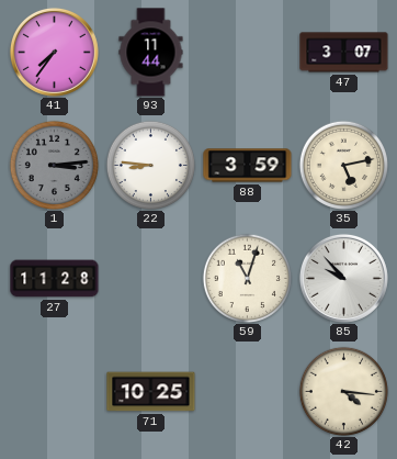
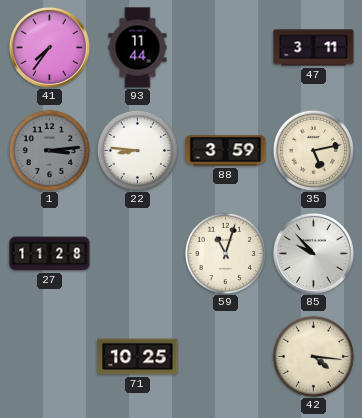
47: 3:07 -> 3:11 (314, 48)
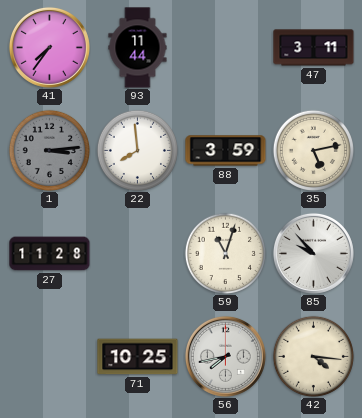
22: 8:46 -> 7:59 (137, 150)
56: none -> 7:43 (225, 356)
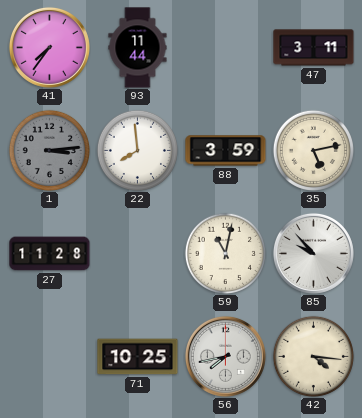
59: 11:03 -> 11:02 (225, 253)
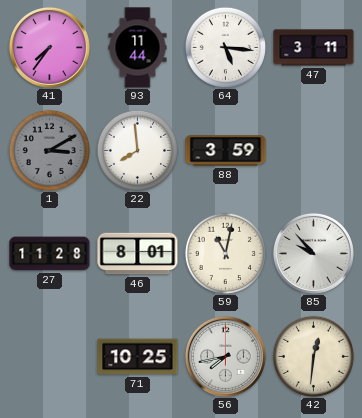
64: none -> 5:16 (225, 47)
1: 3:14 -> 3:10 (49, 150)
35: 5:13 -> none (313, 150)
46: none -> 8:01 (138, 254)
42: 4:16 -> 12:31 (313, 356)
